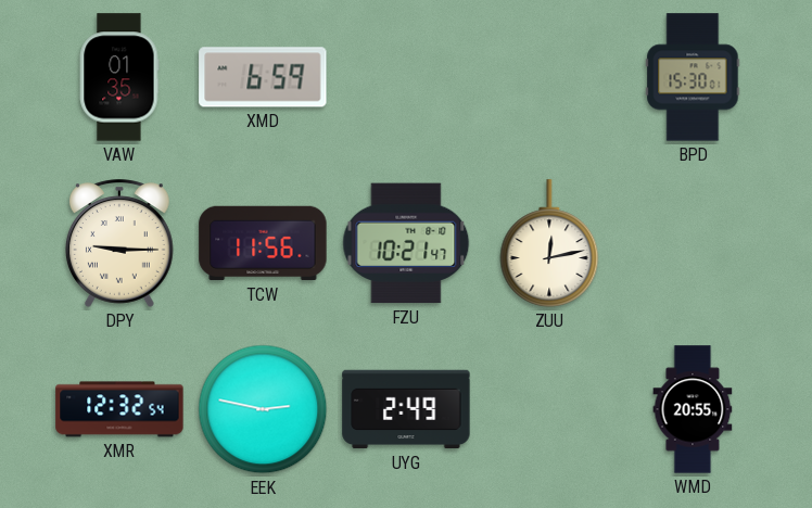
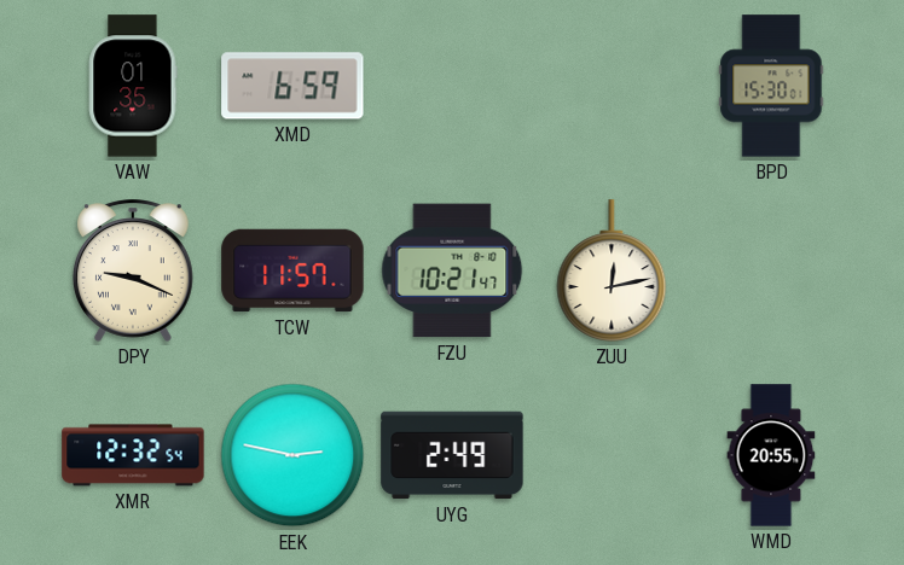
DPY: 9:15 -> 9:19 (134, 270)
TCW: 11:56 -> 11:57 (292, 270)
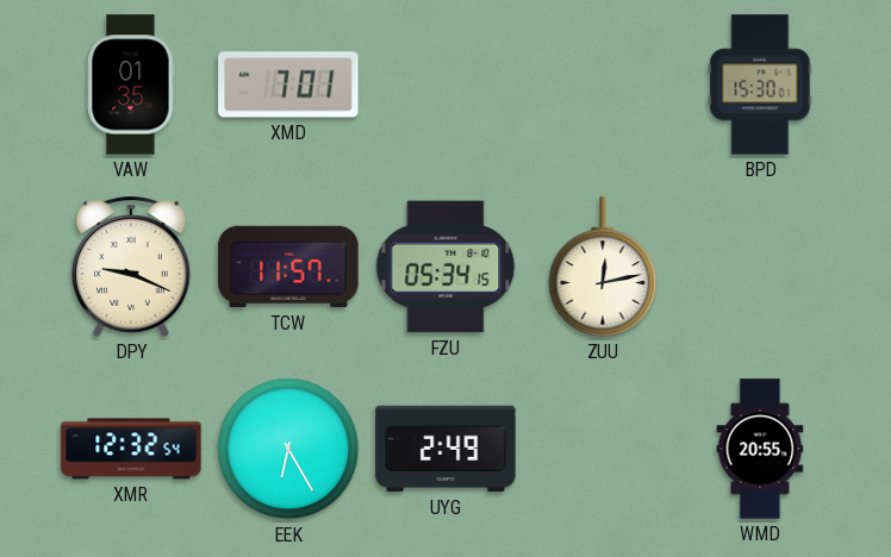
XMD: 6:59 -> 7:01 (288, 85)
FZU: 10:21 -> 05:34 (445, 267)
EEK: 2:47 -> 6:25 (288, 449)
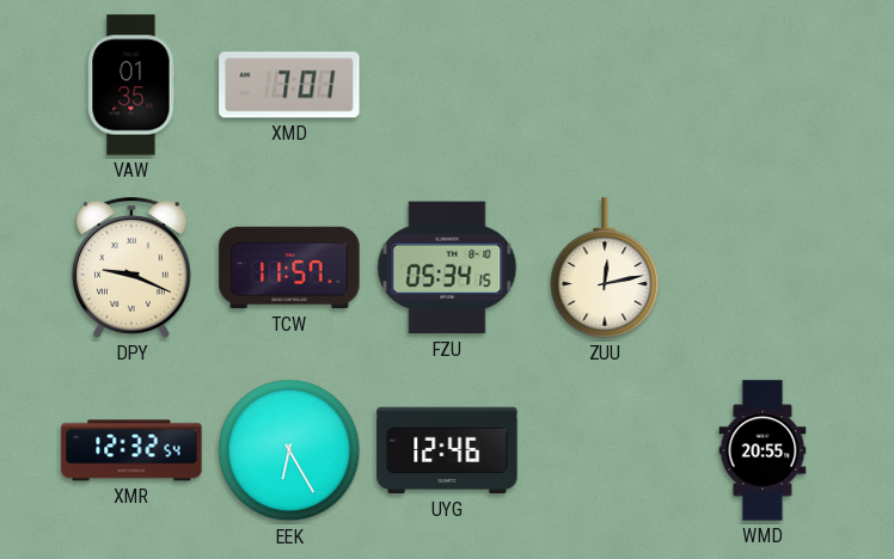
BPD: 15:30 -> none (760, 85)
UYG: 2:49 -> 12:46 (447, 450)
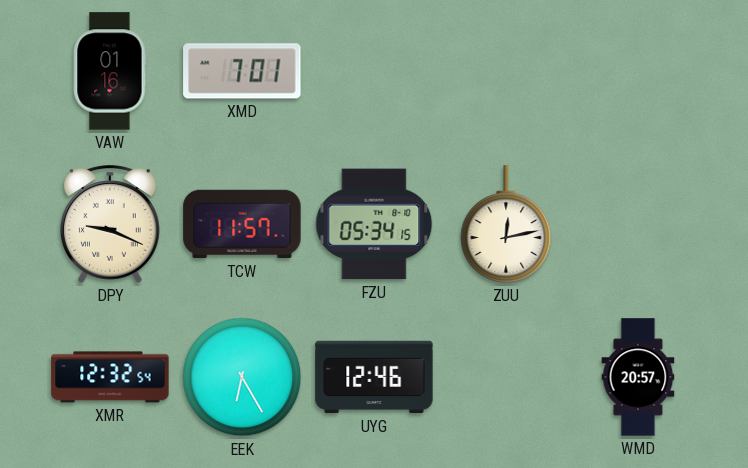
VAW: 01:35 -> 01:16 (110, 71)
WMD: 20:55 -> 20:57 (638, 377)
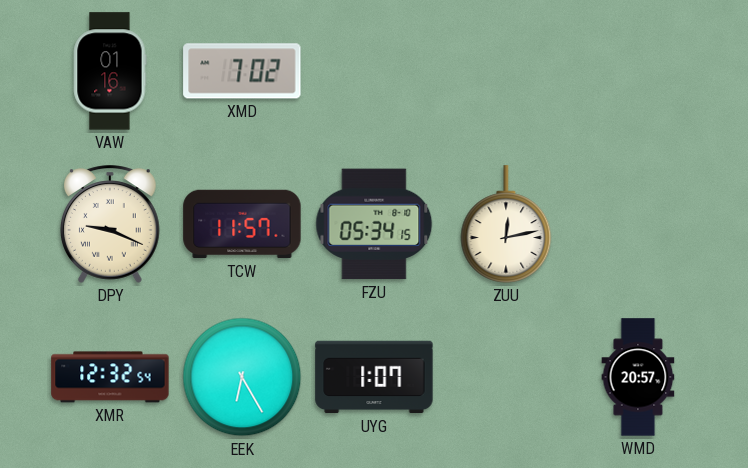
XMD: 7:01 -> 7:02 (242, 71)
UYG: 12:46 -> 1:07 (374, 377)
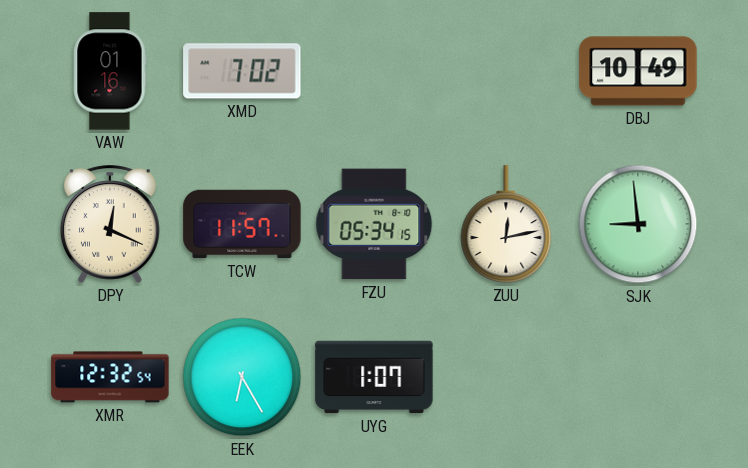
DBJ: none -> 10:49 (638, 71)
DPY: 9:19 -> 12:19 (111, 224)
SJK: none -> 8:59 (638, 224)
WMD: 20:57 -> none (638, 377)
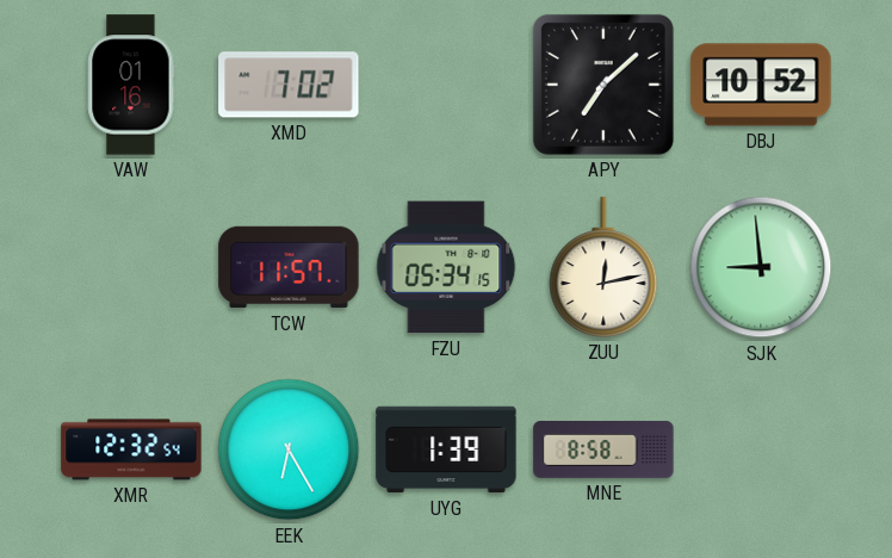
APY: none -> 7:08 (603, 85)
DBJ: 10:49 -> 10:52 (761, 85)
DPY: 12:19 -> none (111, 224)
UYG: 1:07 -> 1:39 (446, 449)
MNE: none -> 8:58 (603, 449)
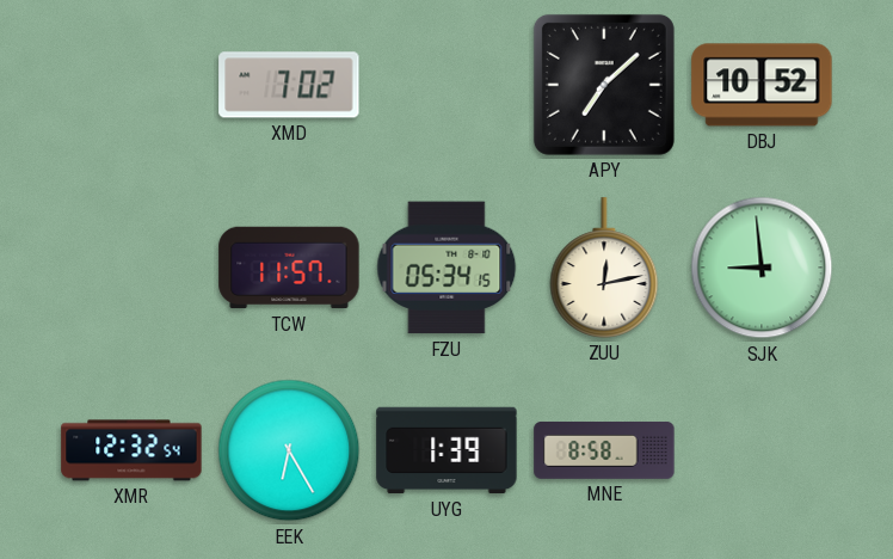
VAW: 01:16 -> none (131, 85)
